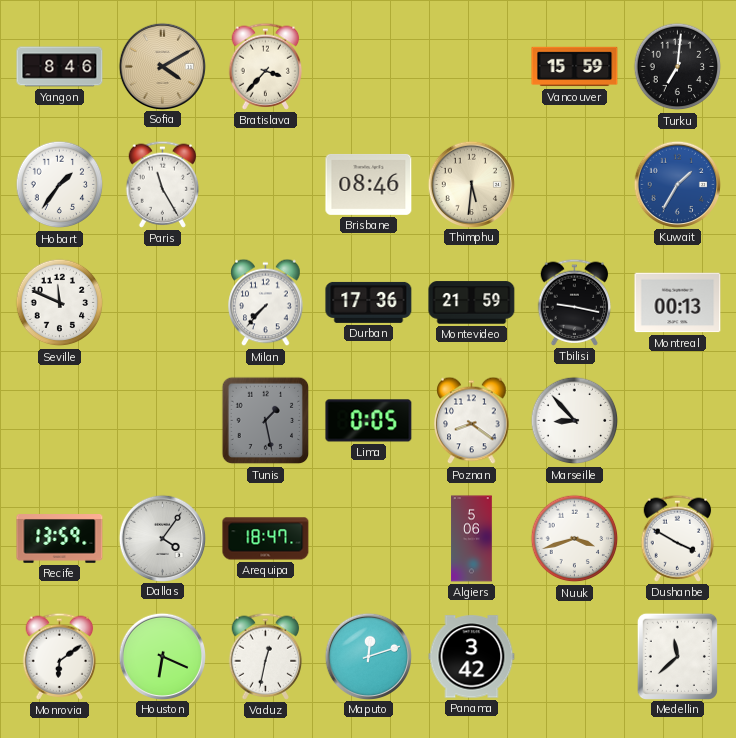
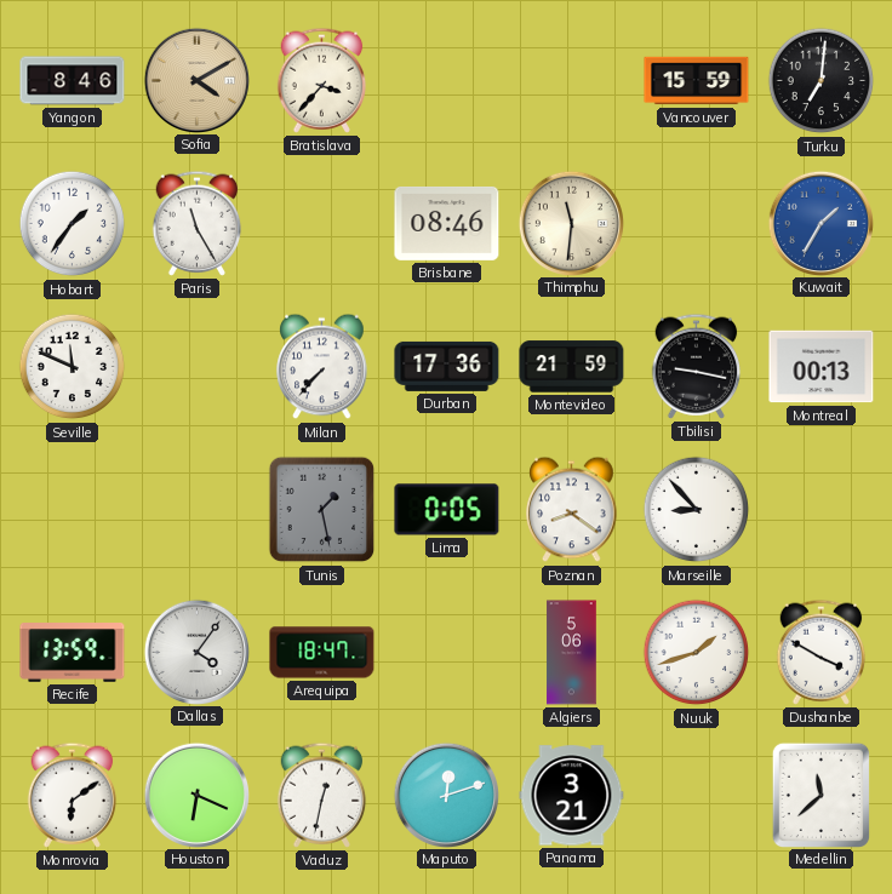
Thimphu: 5:31 -> 11:31 (571, 223)
Nuuk: 3:42 -> 1:42 (697, 653)
Panama: 3:42 -> 3:21 (572, 796)
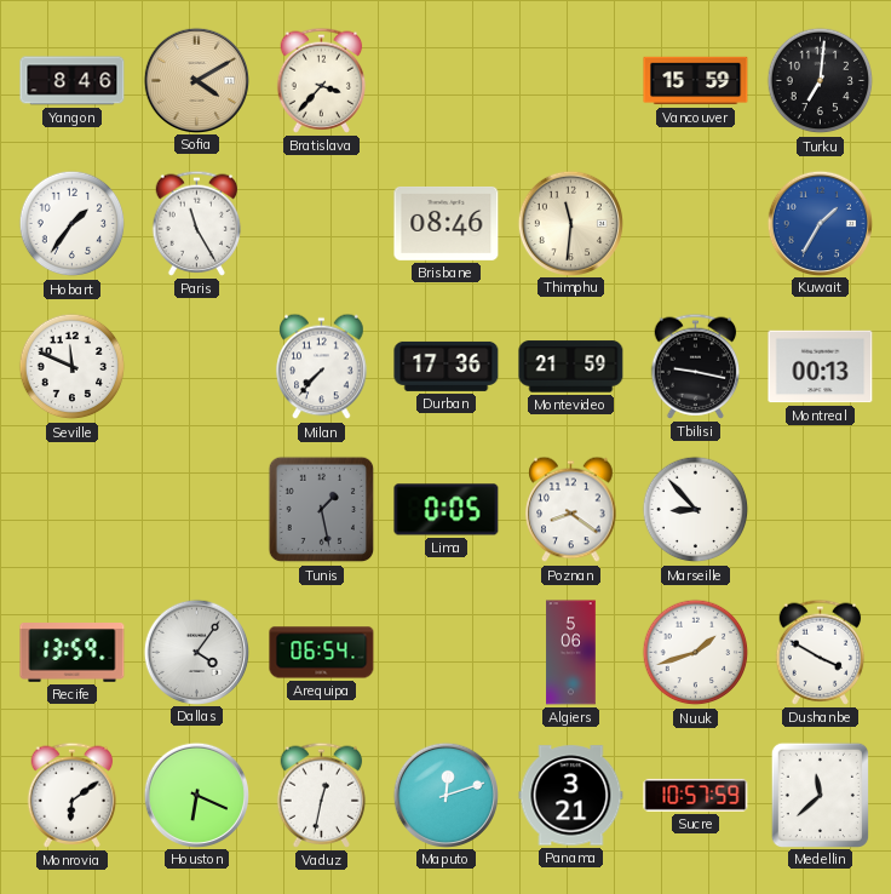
Arequipa: 18:47 -> 06:54 (322, 653)
Sucre: none -> 10:57 (696, 795)
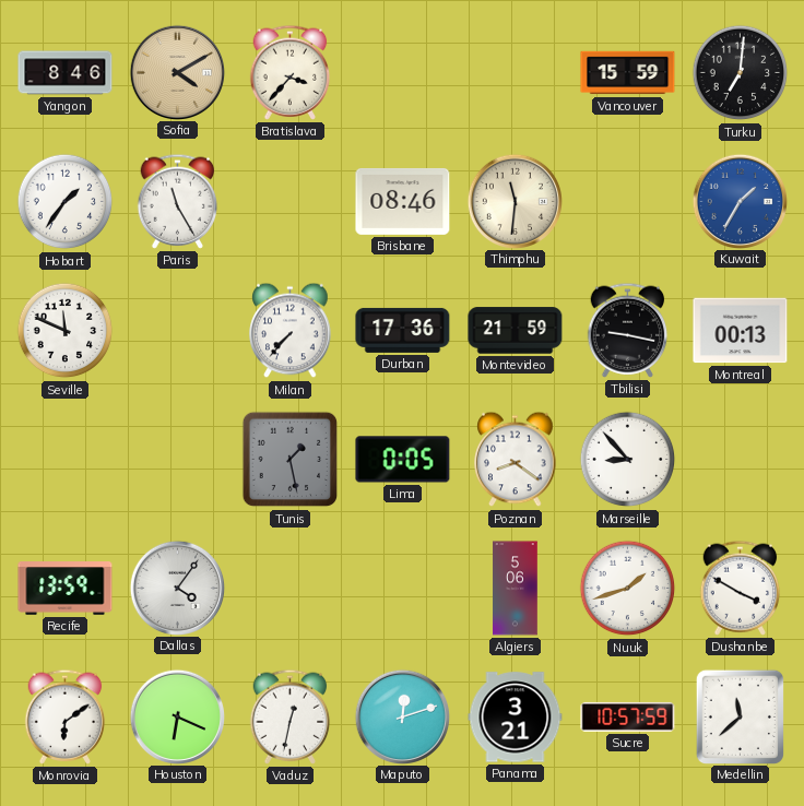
Arequipa: 06:54 -> none (322, 653)
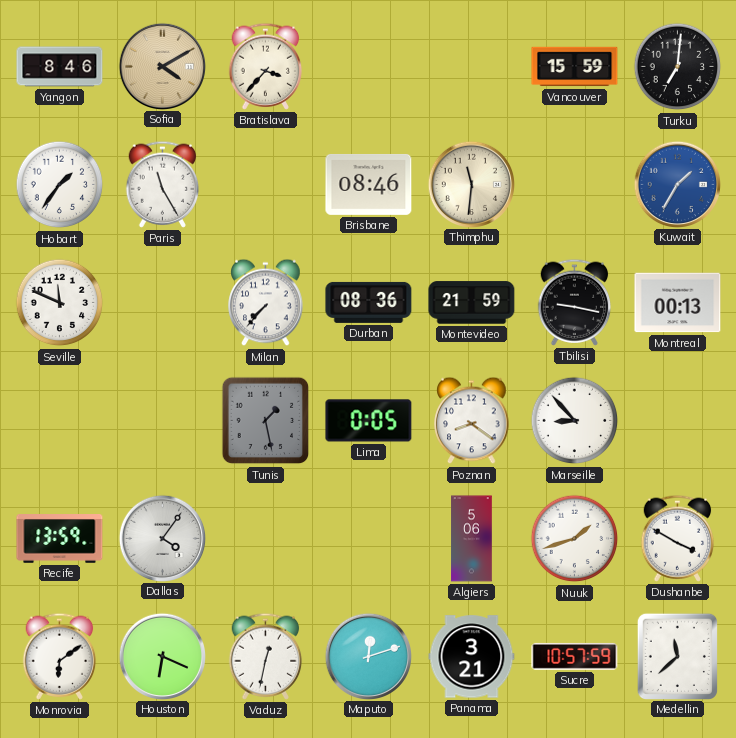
Durban: 17:36 -> 08:36 (369, 302)
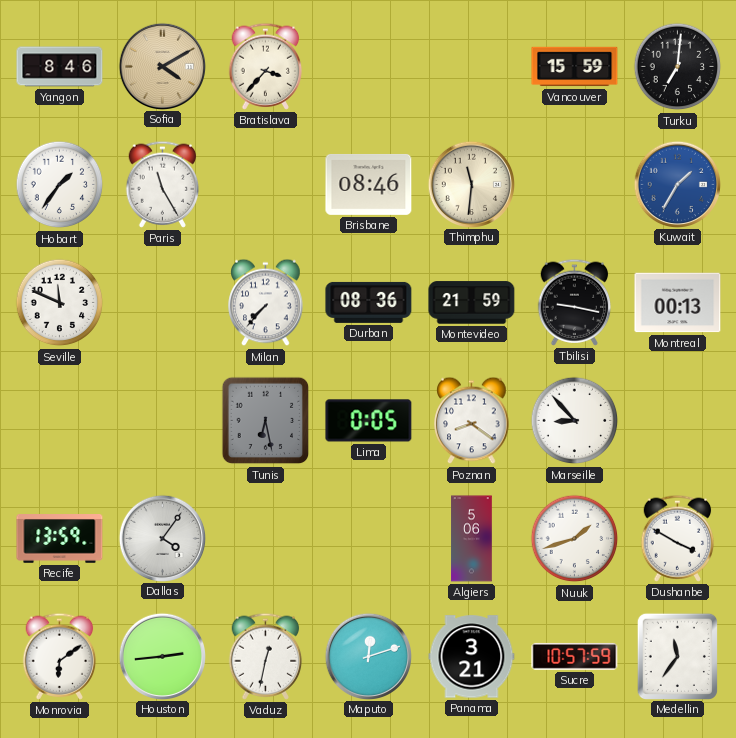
Tunis: 1:28 -> 6:28 (266, 421)
Houston: 6:19 -> 2:44 (162, 656)
Medellin: 11:38 -> 11:36 (677, 656)
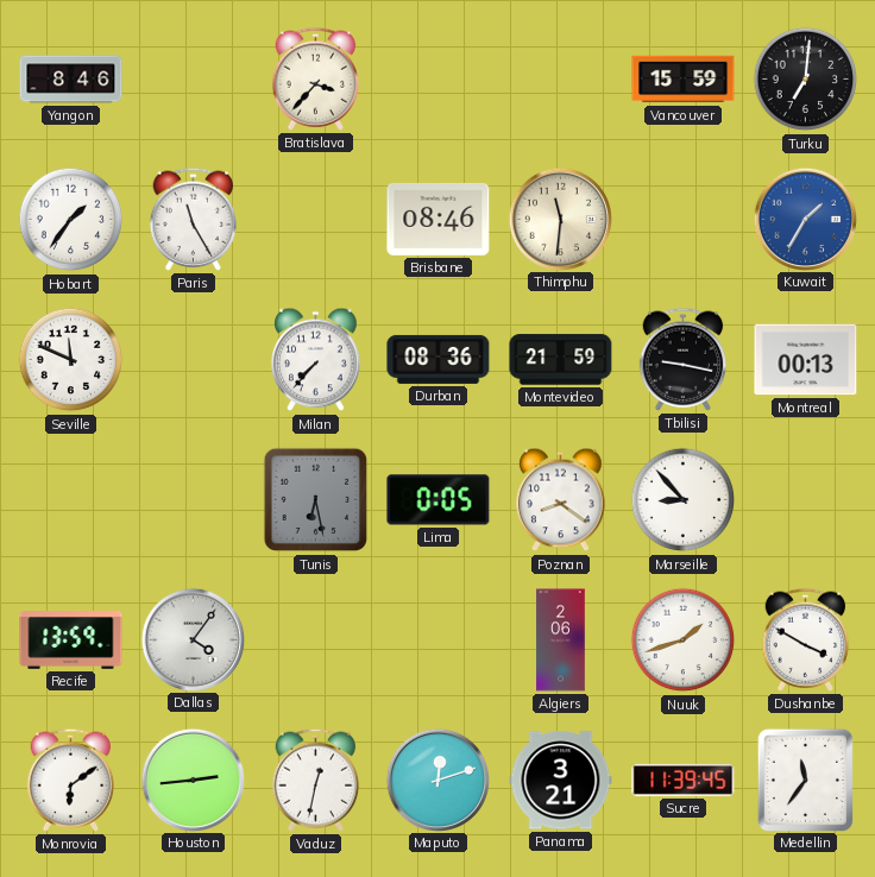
Sofia: 4:10 -> none (162, 66)
Algiers: 5:06 -> 2:06 (561, 641)
Sucre: 10:57 -> 11:39 (684, 780)
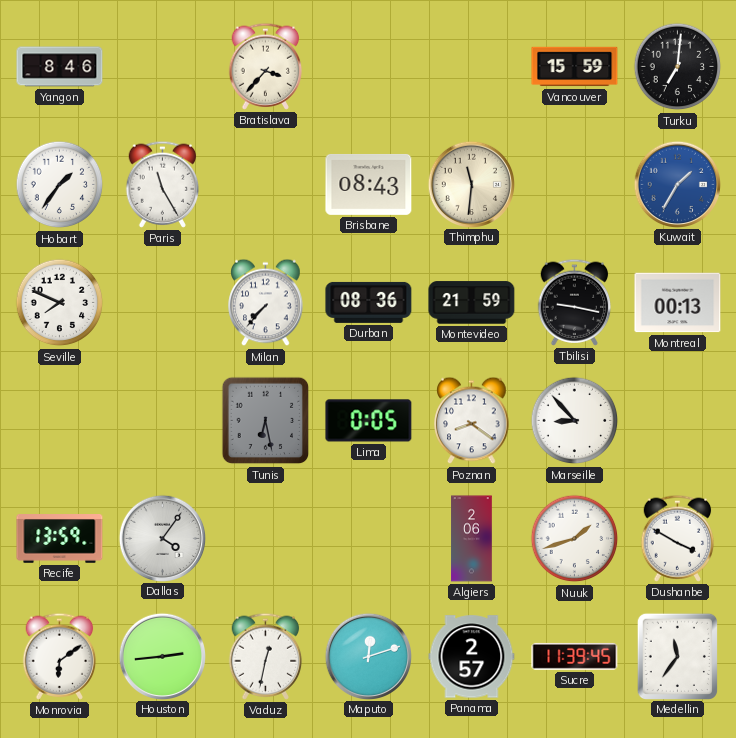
Brisbane: 08:46 -> 08:43 (369, 184)
Seville: 11:49 -> 7:49 (60, 303)
Panama: 3:21 -> 2:57 (472, 657)
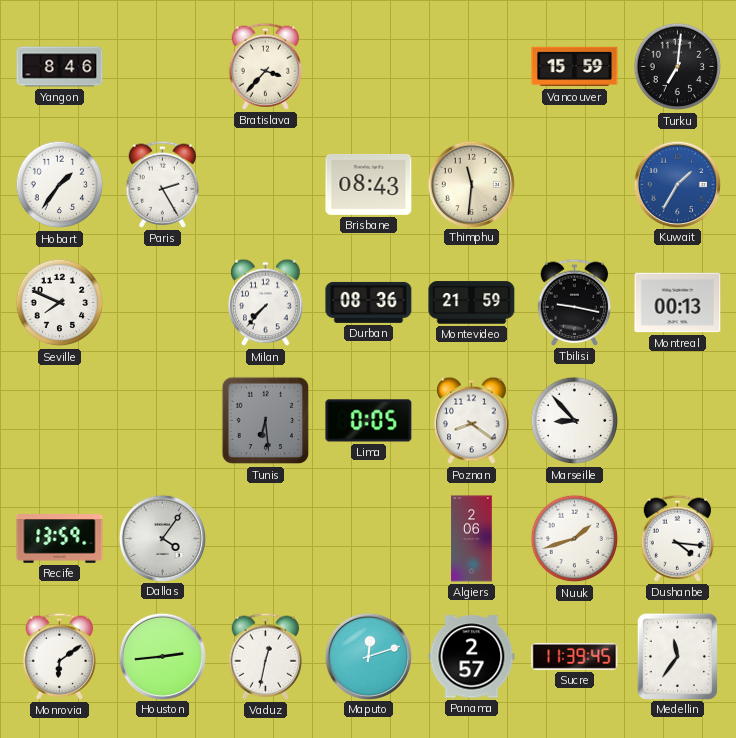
Paris: 11:25 -> 2:25 (163, 184)
Tunis: 6:28 -> 6:29 (266, 421)
Dushanbe: 3:50 -> 4:16 (678, 538)
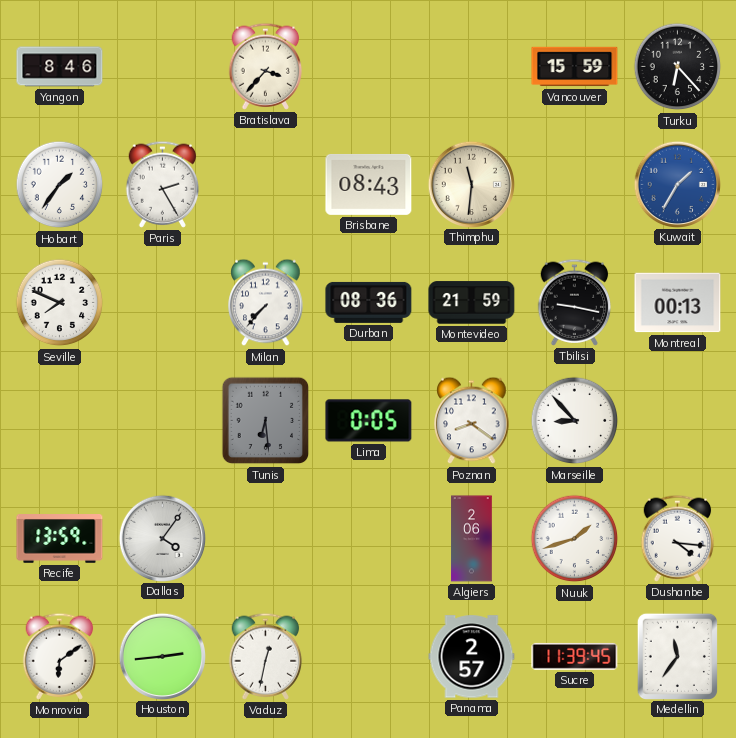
Turku: 7:01 -> 6:23 (678, 67)
Maputo: 12:12 -> none (368, 656)
